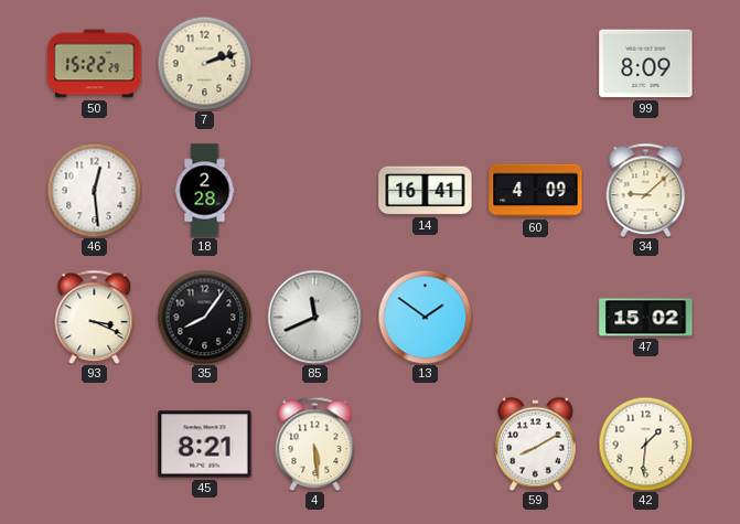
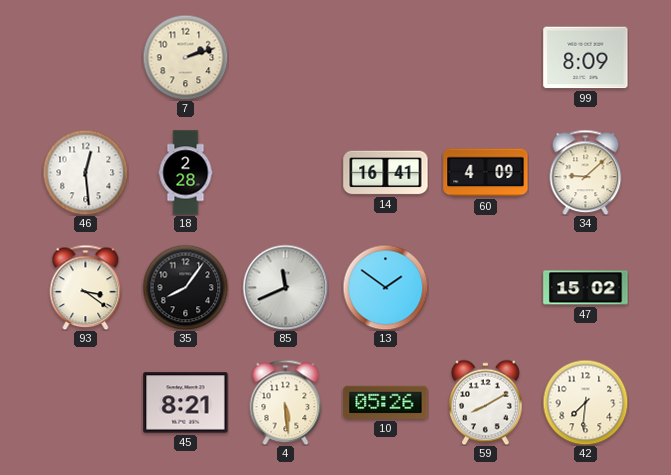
50: 15:22 -> none (95, 64)
93: 3:19 -> 3:21 (86, 287)
10: none -> 05:26 (386, 402)
42: 1:31 -> 7:31 (585, 402)
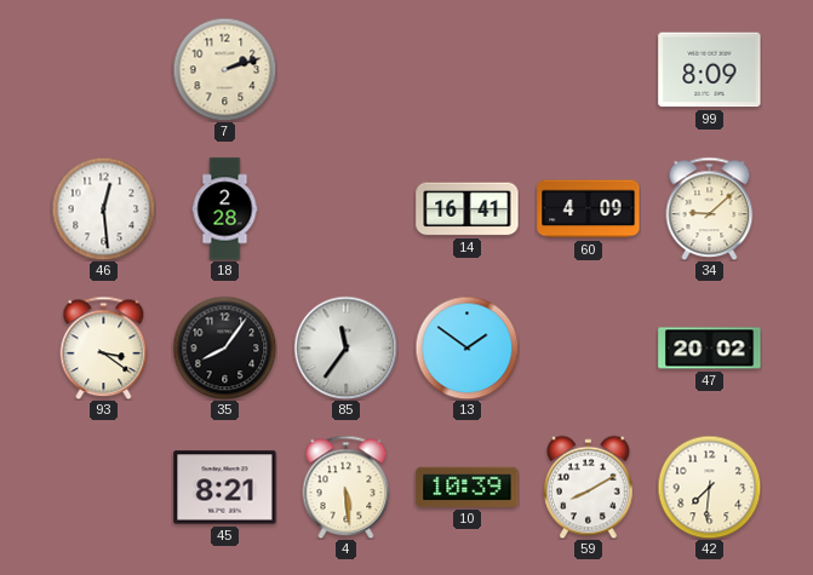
85: 11:41 -> 11:36 (345, 347)
47: 15:02 -> 20:02 (710, 349)
10: 05:26 -> 10:39 (468, 487)
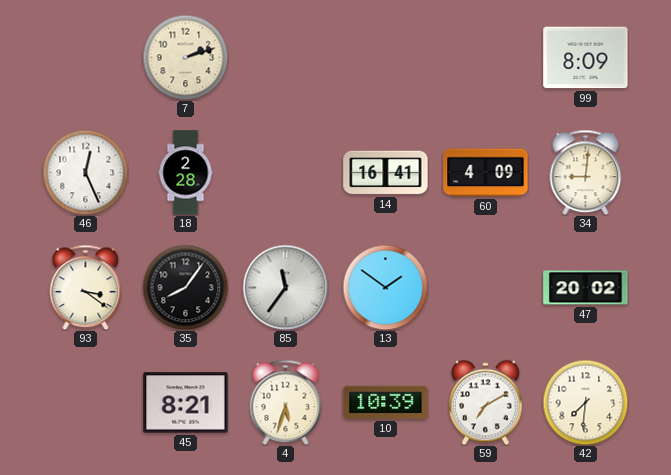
46: 12:29 -> 12:26 (85, 172)
34: 9:08 -> 9:01 (586, 172)
4: 5:29 -> 5:33 (286, 402)
59: 8:10 -> 7:10 (486, 402)
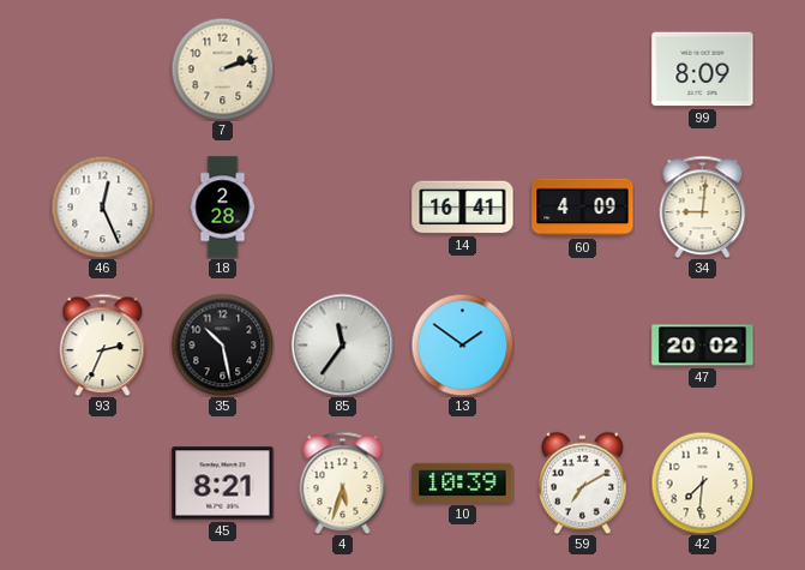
93: 3:21 -> 2:34 (103, 344)
35: 8:06 -> 10:28 (222, 344)
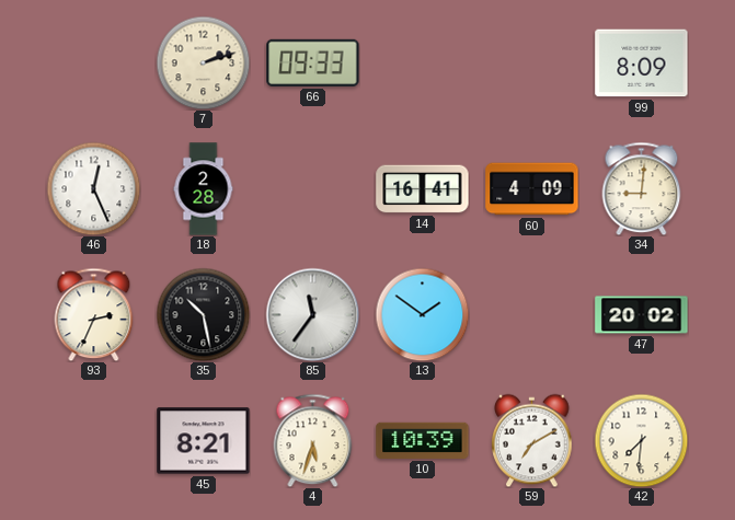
66: none -> 09:33 (313, 62)
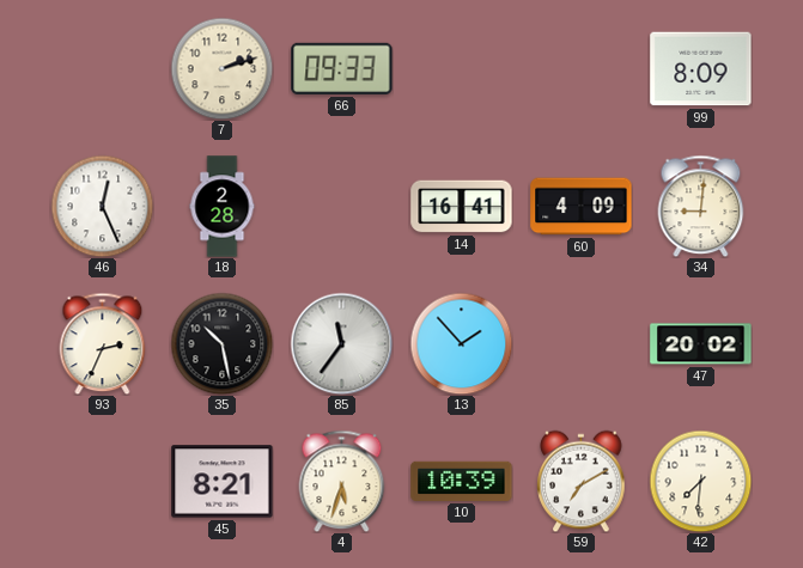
13: 1:51 -> 1:53 (461, 343)
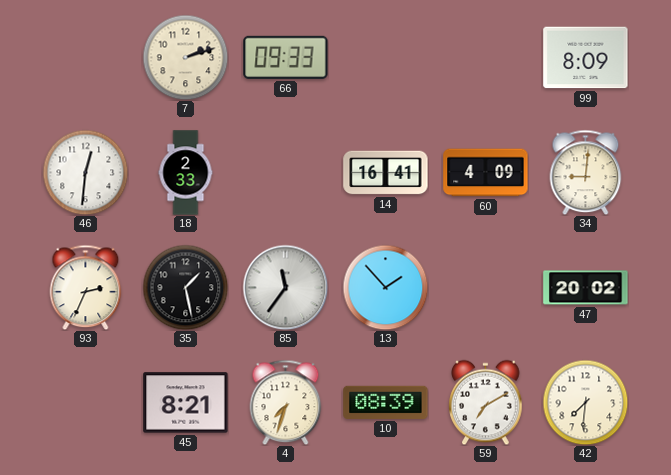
46: 12:26 -> 12:31 (85, 172)
18: 2:28 -> 2:33 (186, 173)
35: 10:28 -> 1:28 (185, 287)
4: 5:33 -> 7:33 (286, 402)
10: 10:39 -> 08:39 (386, 402)
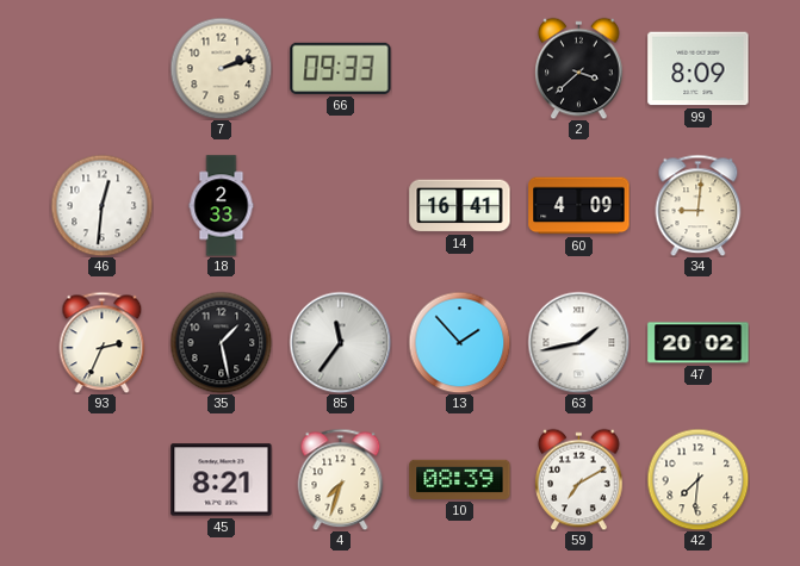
2: none -> 3:38 (579, 68)
63: none -> 1:43 (578, 342)
